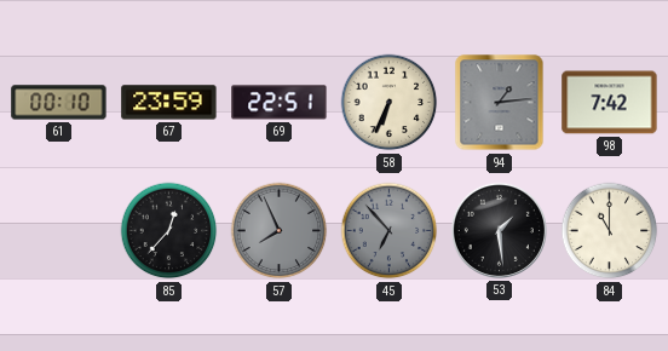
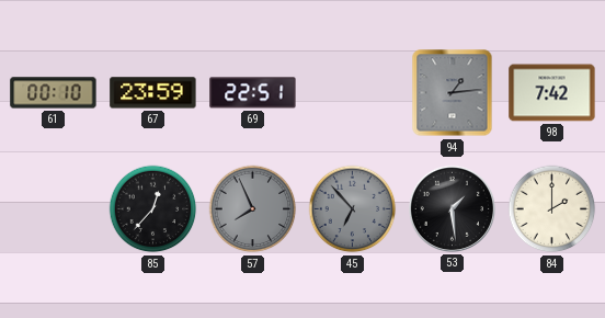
58: 6:34 -> none (390, 103)
84: 11:00 -> 2:00 (552, 209)
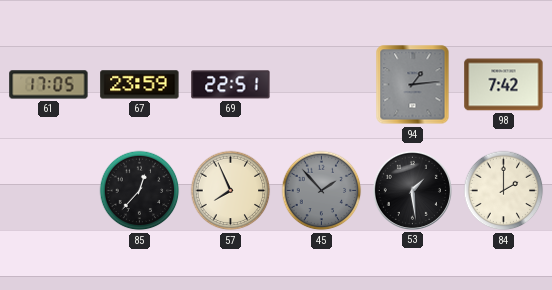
61: 00:10 -> 17:05 (49, 85)
57 dial: grey -> cream (231, 191)
45: 6:53 -> 1:53 (322, 191)
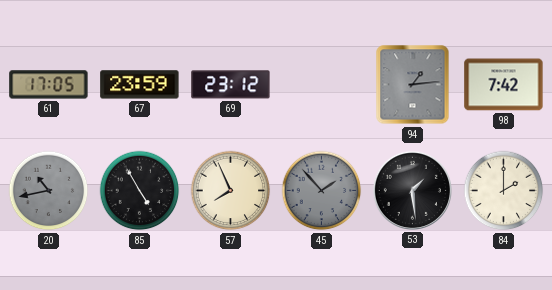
69: 22:51 -> 23:12 (231, 85)
20: none -> 10:43 (49, 191)
85: 12:37 -> 4:55 (140, 191)
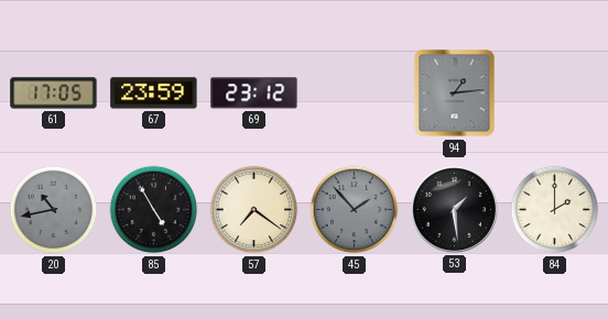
98: 7:42 -> none (504, 85)
57: 7:56 -> 7:21 (254, 210)
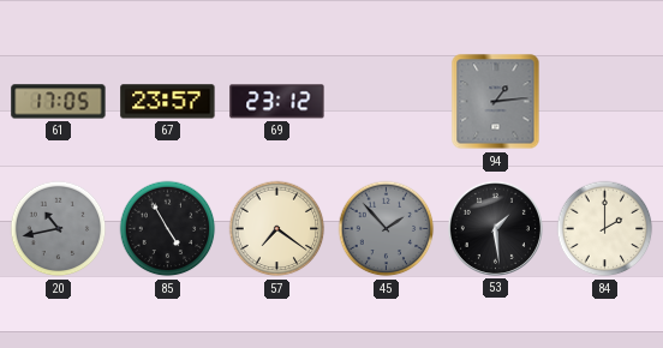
67: 23:59 -> 23:57 (168, 102)
